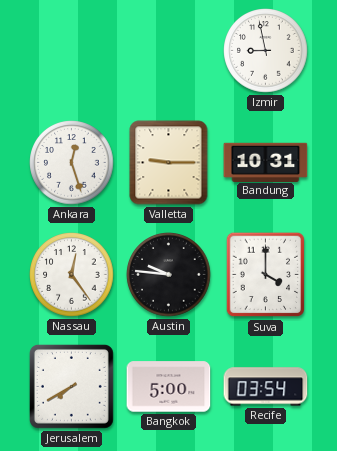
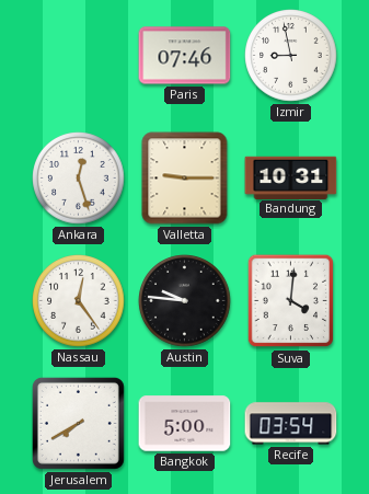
Paris: none -> 07:46 (185, 56)
Suva: 4:00 -> 4:01 (291, 301)
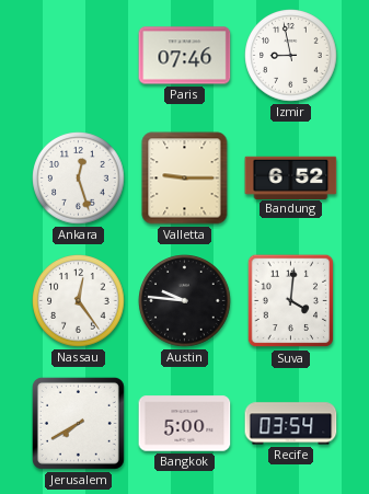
Bandung: 10:31 -> 6:52 (291, 177)
